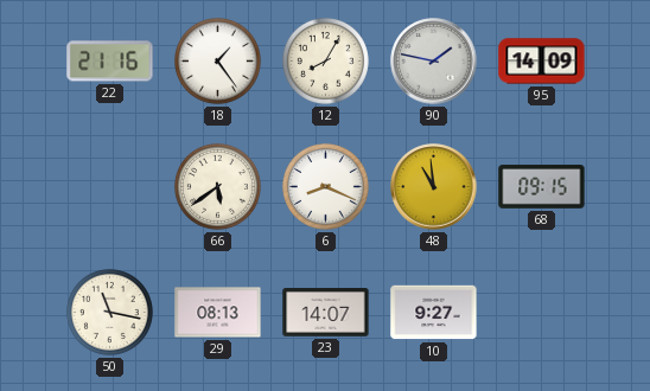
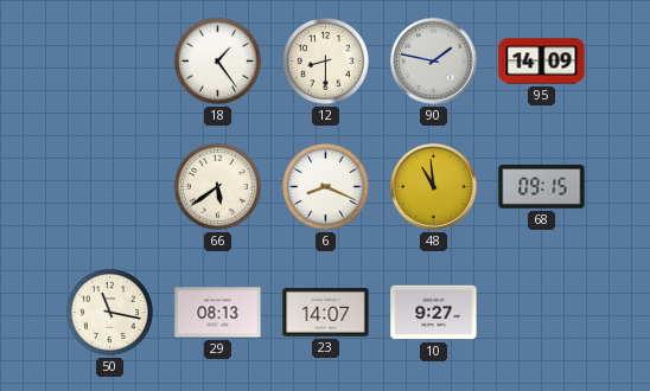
22: 21:16 -> none (110, 62)
12: 8:05 -> 8:30 (325, 60)
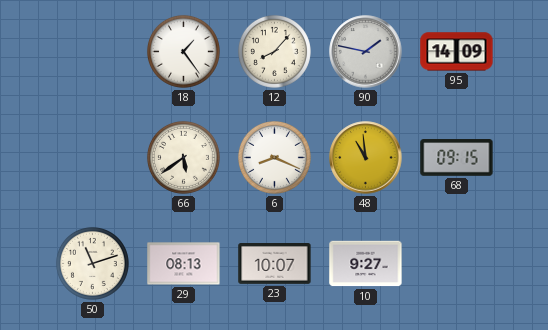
12: 8:30 -> 8:07 (274, 51)
50: 11:17 -> 11:12 (92, 263)
23: 14:07 -> 10:07 (275, 264)
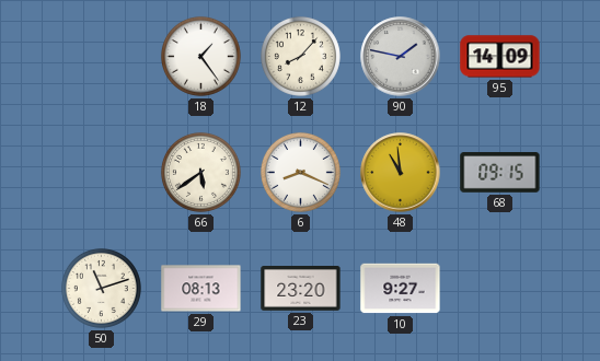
23: 10:07 -> 23:20 (301, 289)
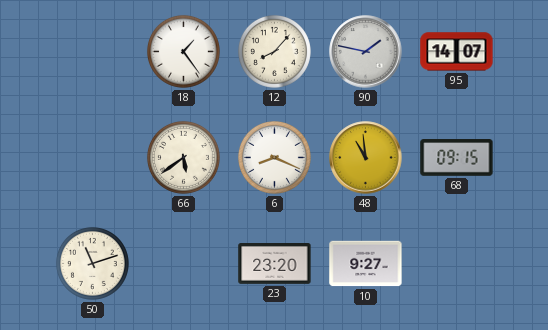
95: 14:09 -> 14:07 (457, 52)
29: 08:13 -> none (201, 289)
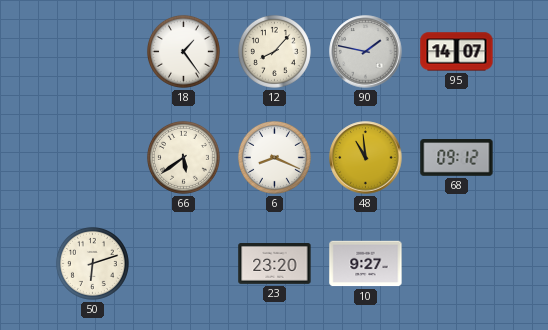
68: 09:15 -> 09:12 (457, 158)
50: 11:12 -> 6:12 (92, 263)
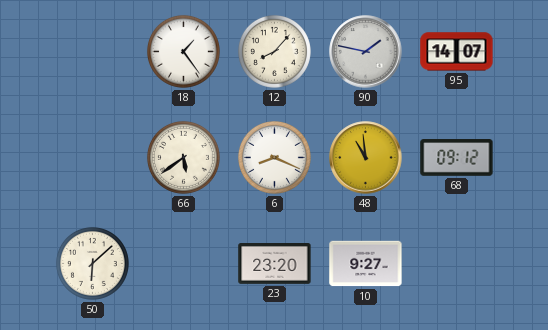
50: 6:12 -> 6:08 (92, 263)
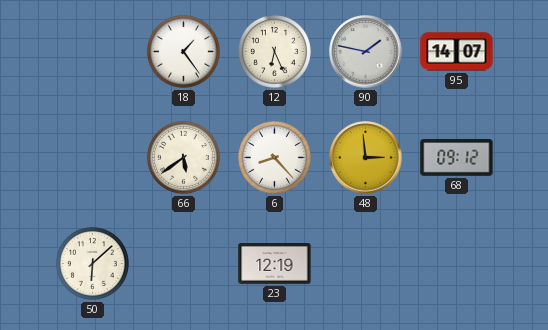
12: 8:07 -> 6:26 (274, 51)
6: 8:19 -> 8:23 (274, 157)
48: 10:59 -> 2:59 (366, 158)
23: 23:20 -> 12:19 (275, 264)
10: 9:27 -> none (366, 264)
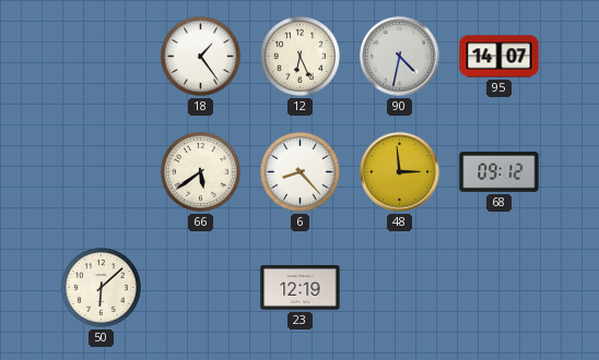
90: 1:47 -> 4:32 (400, 57)
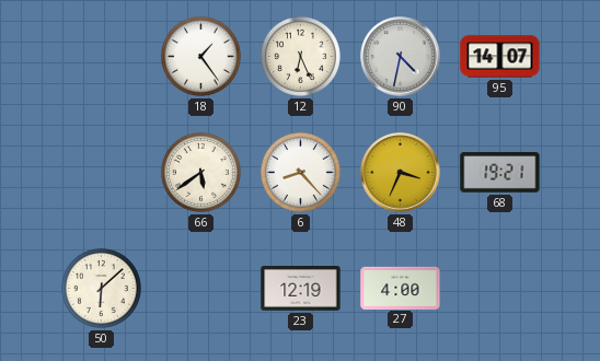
48: 2:59 -> 3:34 (401, 173)
68: 09:12 -> 19:21 (500, 173)
27: none -> 4:00 (401, 288)
